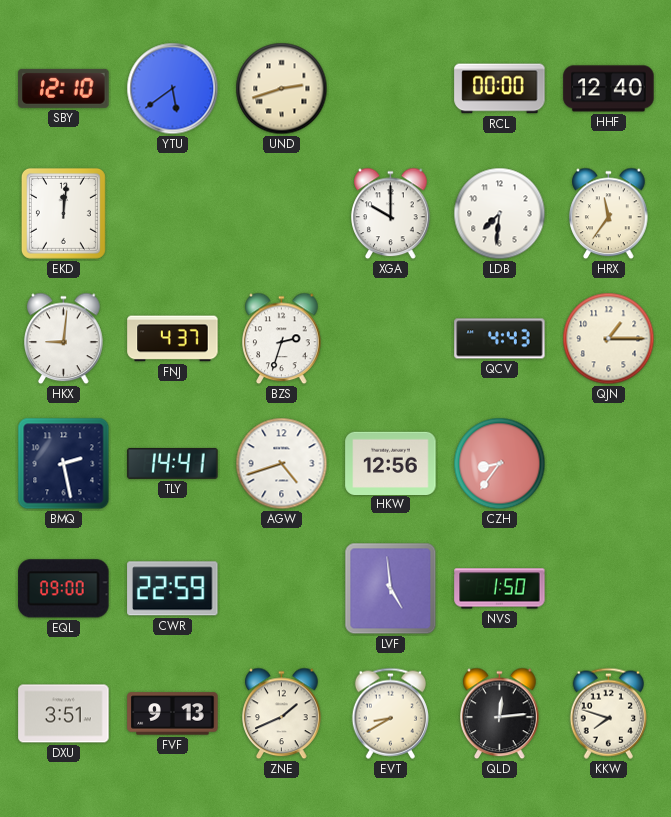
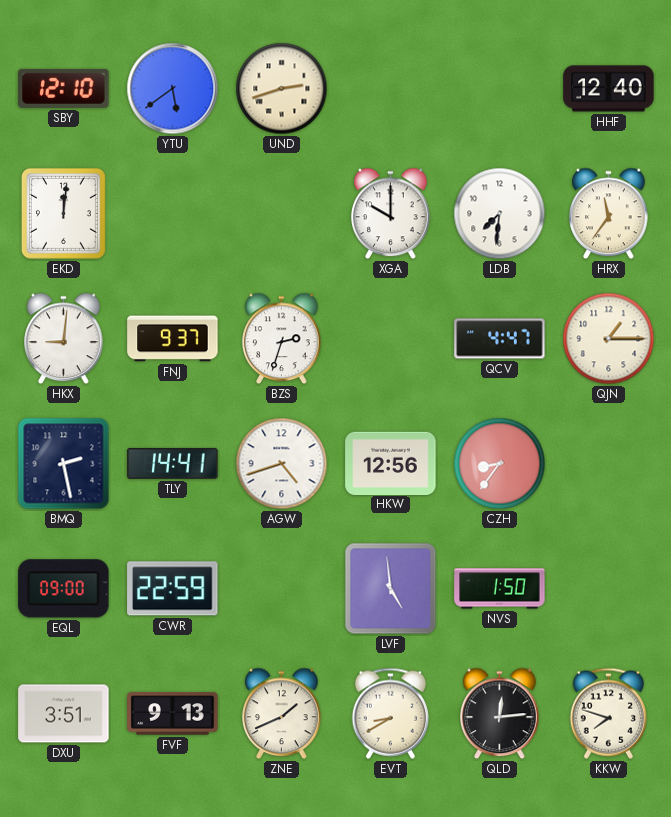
RCL: 00:00 -> none (500, 89)
FNJ: 4:37 -> 9:37 (173, 339)
QCV: 4:43 -> 4:47 (500, 339)
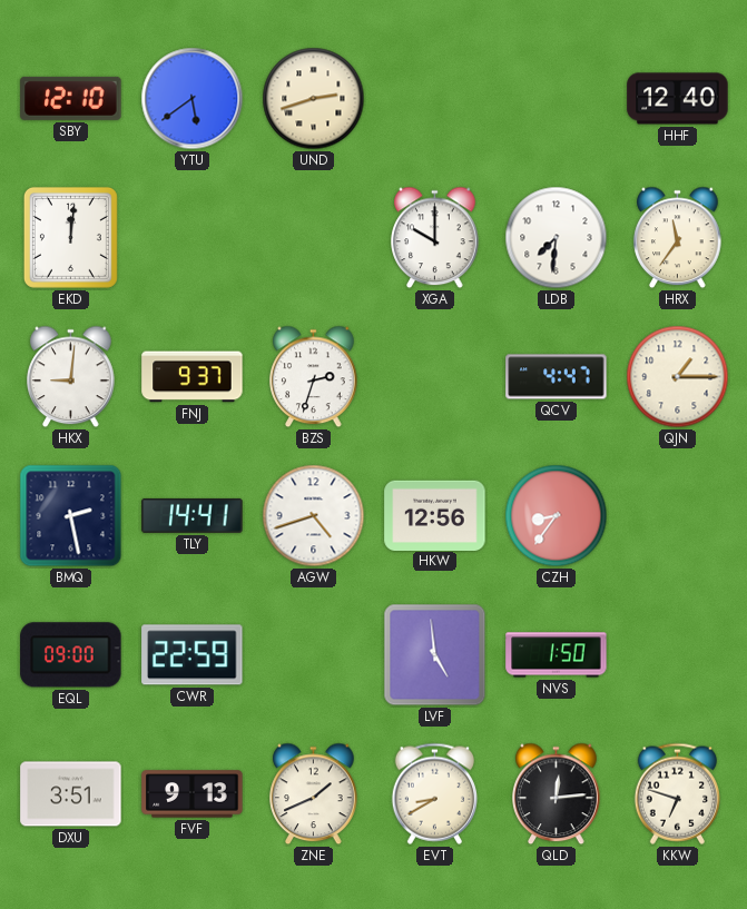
KKW: 7:48 -> 6:48 (677, 793)
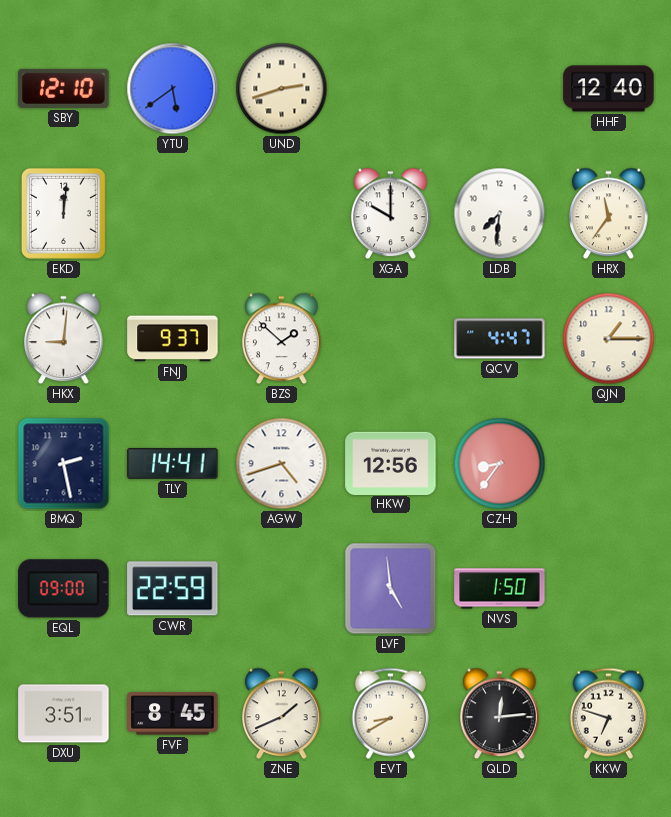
BZS: 2:33 -> 1:52 (282, 339)
FVF: 9:13 -> 8:45 (173, 714)
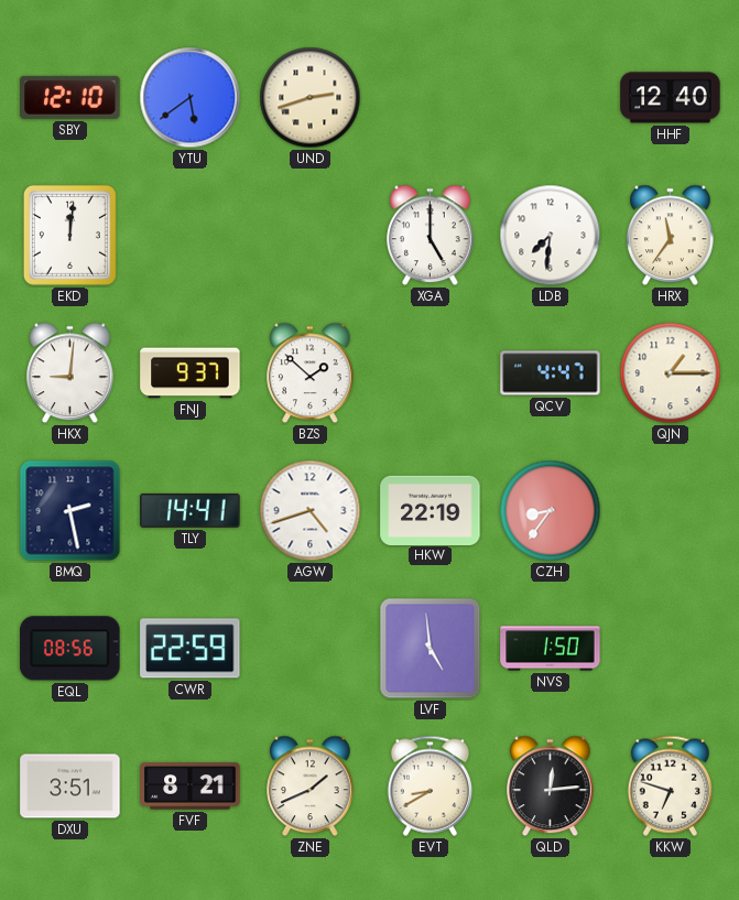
XGA: 10:00 -> 5:00 (431, 236)
HKW: 12:56 -> 22:19 (431, 510)
EQL: 09:00 -> 08:56 (70, 649)
FVF: 8:45 -> 8:21 (191, 787)
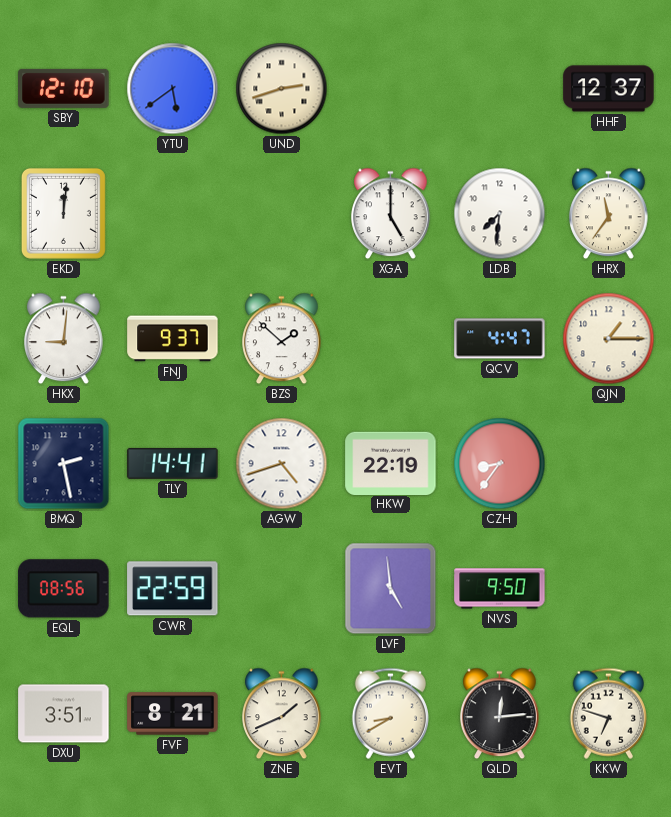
HHF: 12:40 -> 12:37 (609, 89)
NVS: 1:50 -> 9:50 (500, 589)
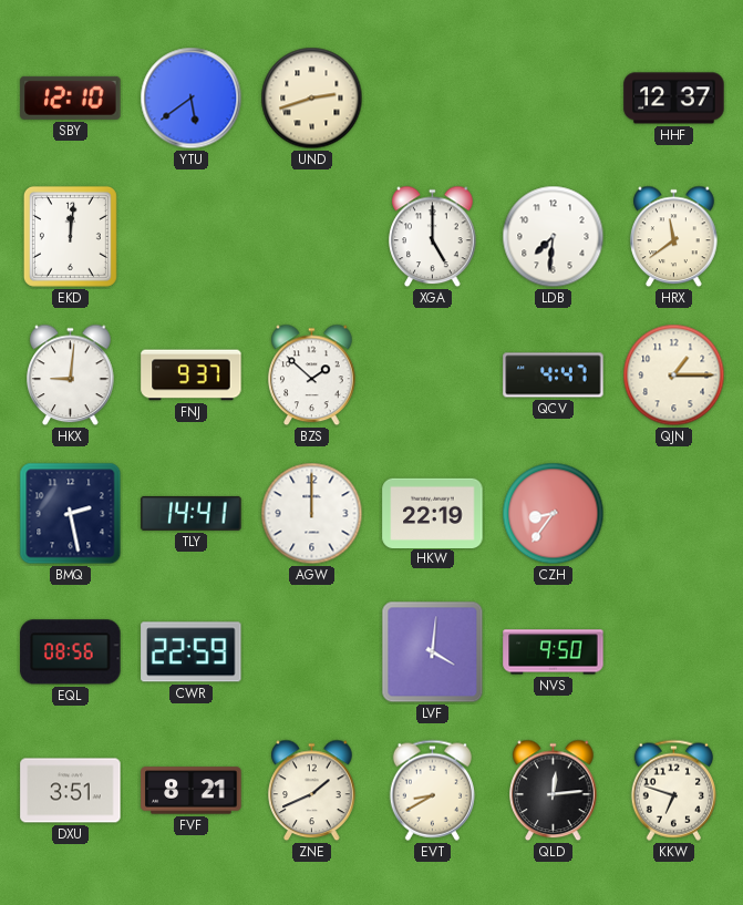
HRX: 11:36 -> 11:39 (674, 237)
AGW: 4:42 -> 12:00 (312, 514)
LVF: 4:59 -> 4:01 (433, 652)
